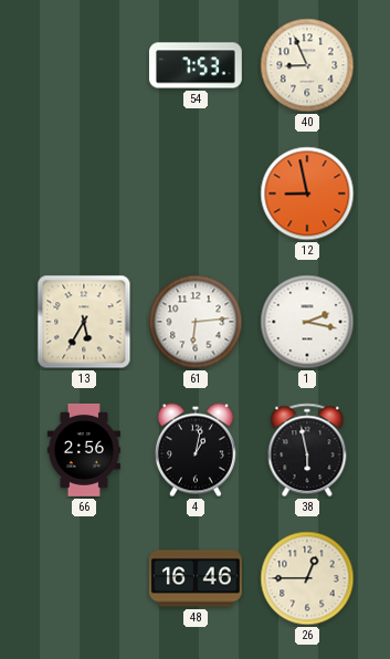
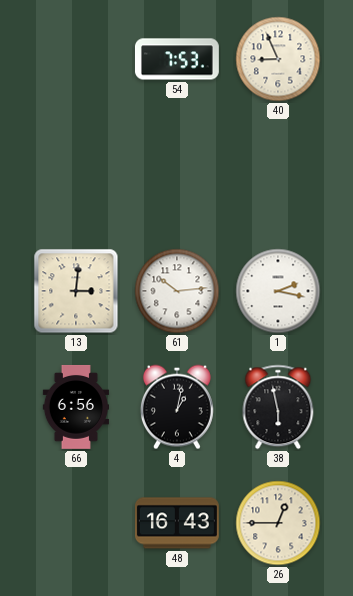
12: 8:58 -> none (307, 193)
13: 5:35 -> 3:01 (76, 291)
61: 6:14 -> 10:14 (177, 291)
66: 2:56 -> 6:56 (75, 407)
48: 16:46 -> 16:43 (177, 523)
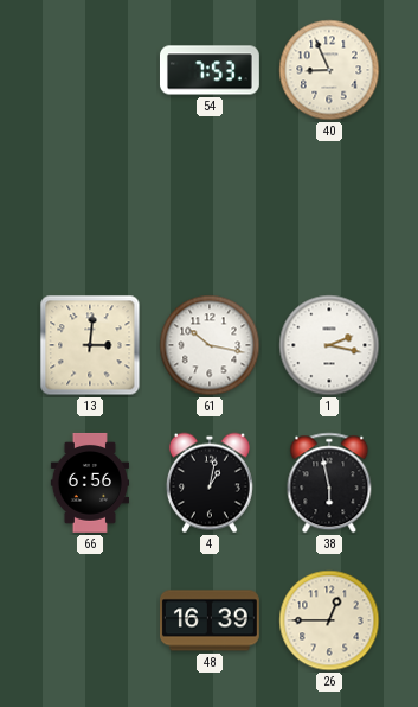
61: 10:14 -> 10:17 (210, 345)
48: 16:43 -> 16:39 (210, 620)
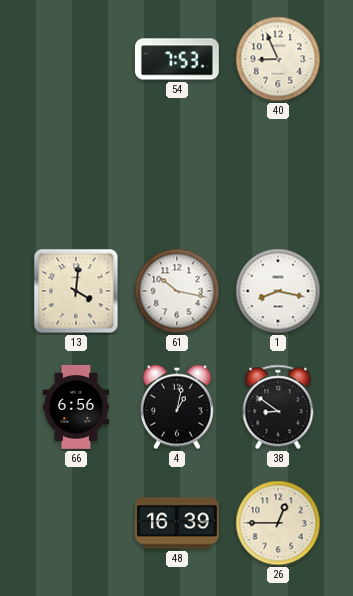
13: 3:01 -> 4:01 (76, 291)
1: 2:17 -> 8:17 (278, 291)
38: 5:58 -> 8:51 (278, 407)
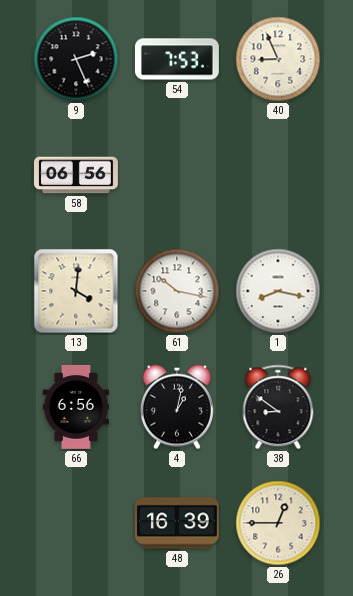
9: none -> 2:26 (76, 59)
58: none -> 06:56 (77, 175)
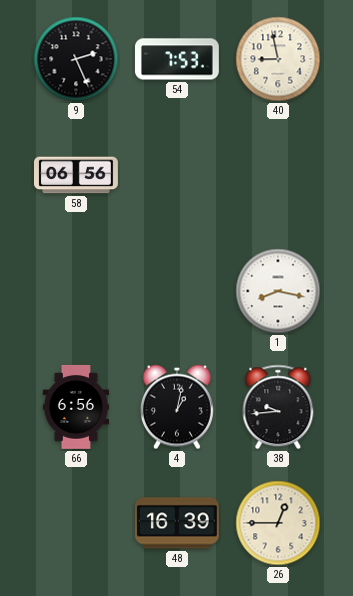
40: 8:56 -> 8:58 (278, 59)
13: 4:01 -> none (76, 291)
61: 10:17 -> none (177, 291)
38: 8:51 -> 9:44 (278, 407)
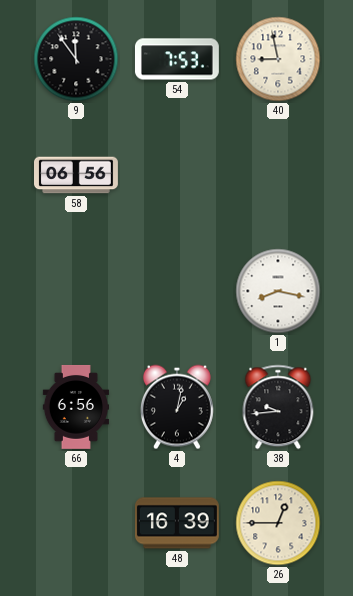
9: 2:26 -> 11:54 (76, 59)
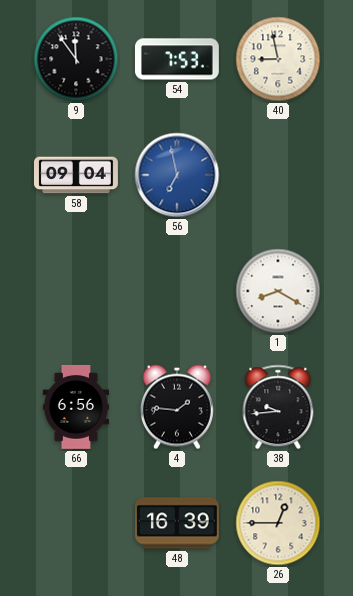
58: 06:56 -> 09:04 (77, 175)
56: none -> 6:58 (177, 175)
1: 8:17 -> 8:20 (278, 291)
4: 1:02 -> 1:46 (177, 407)
